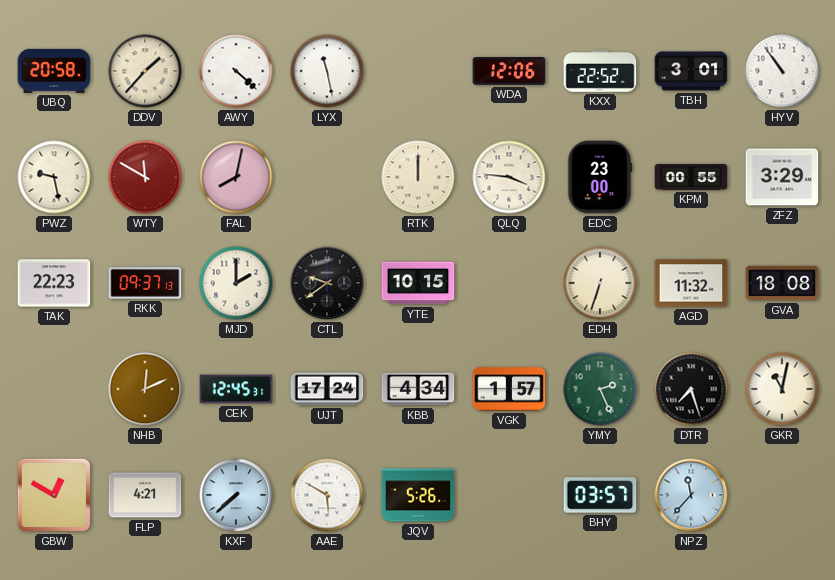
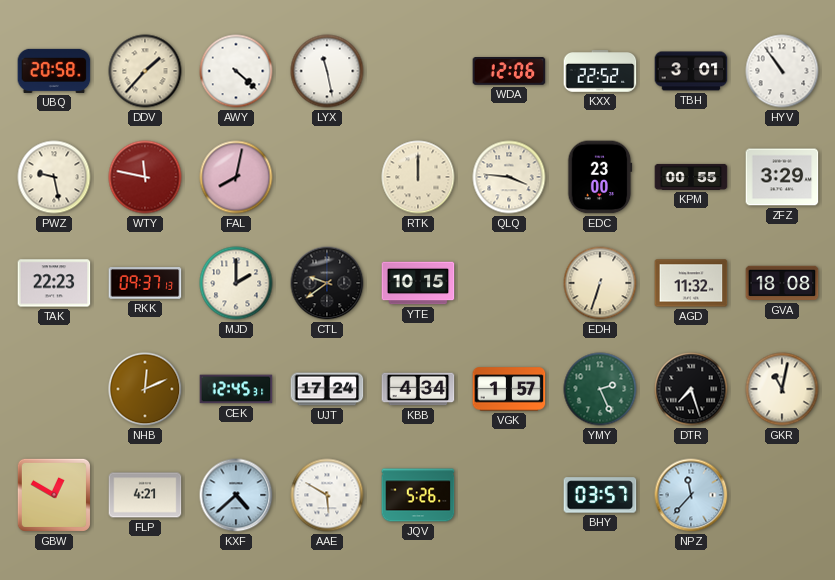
WTY: 11:50 -> 11:47 (145, 177)
KXF: 7:38 -> 4:38 (236, 495)
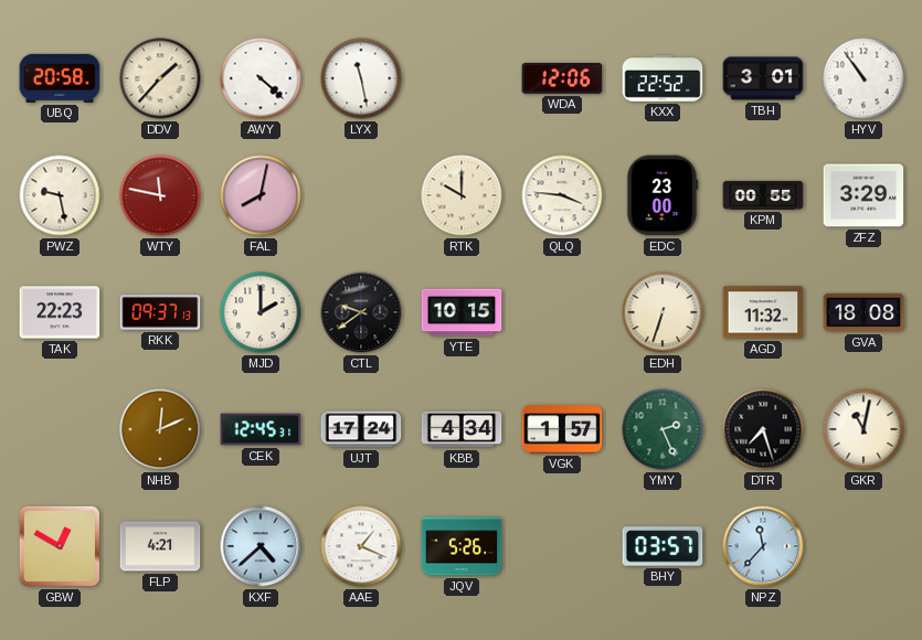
RTK: 12:00 -> 10:00 (462, 195)
AAE: 5:50 -> 1:19 (361, 546)
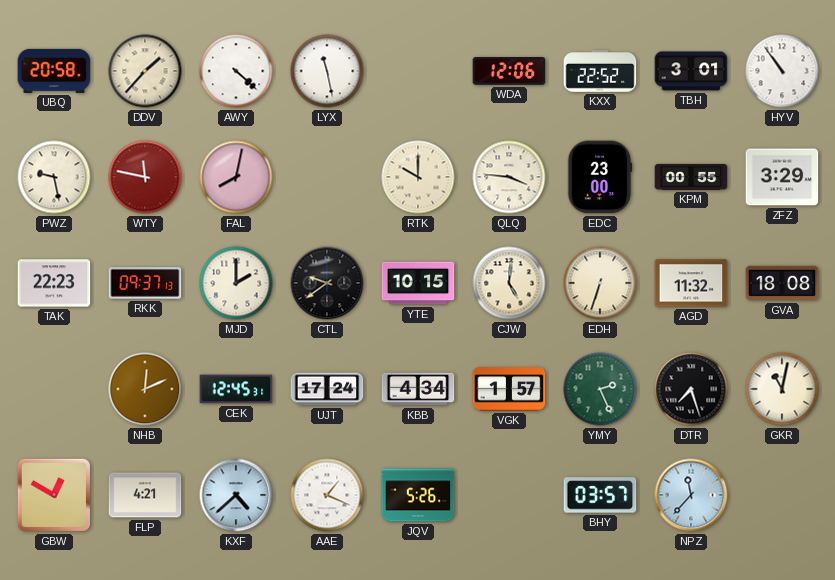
CJW: none -> 5:01 (509, 283)
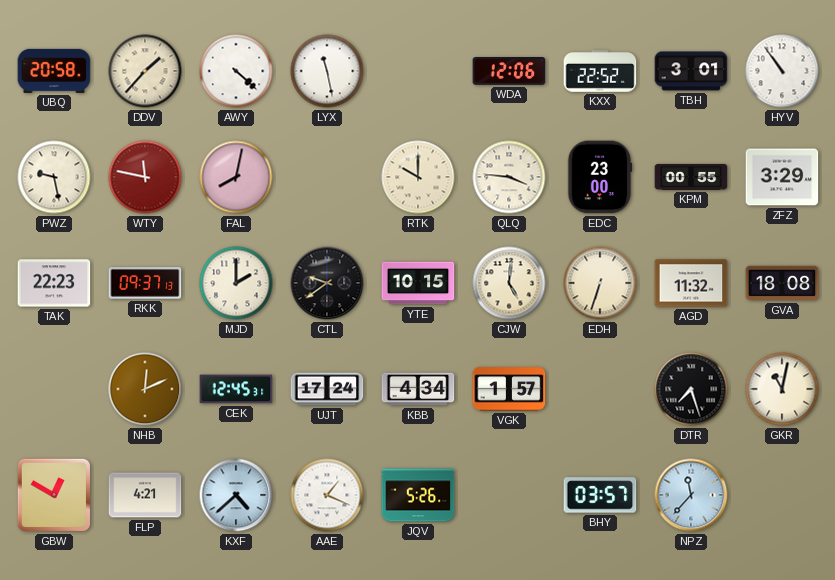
YMY: 2:26 -> none (600, 389)
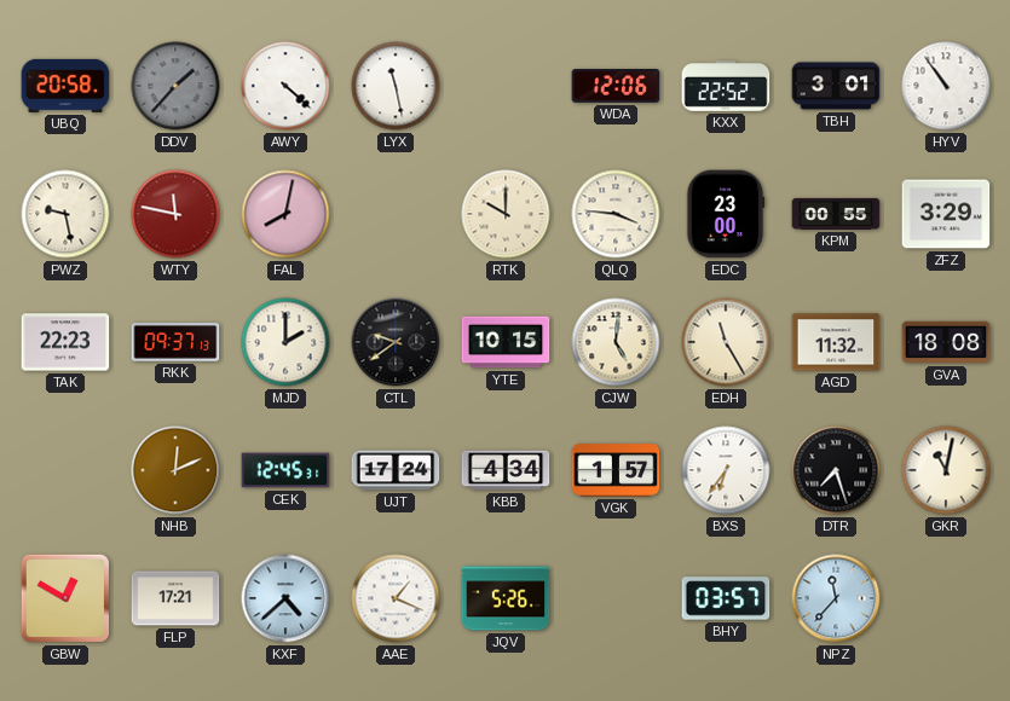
DDV dial: cream -> grey (175, 86)
EDH: 6:33 -> 11:25 (726, 342)
BXS: none -> 6:36 (726, 470)
FLP: 4:21 -> 17:21 (175, 598)
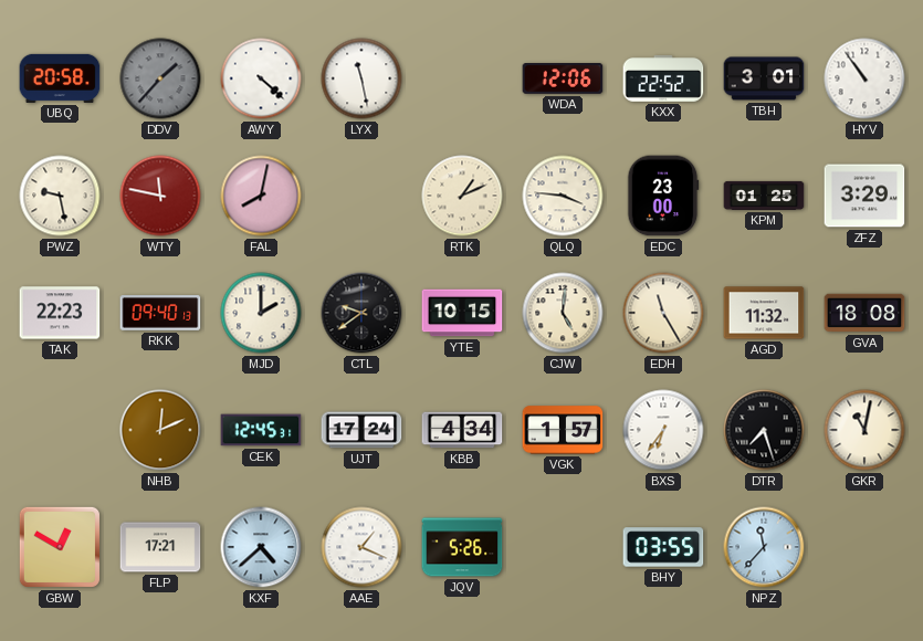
RTK: 10:00 -> 1:11 (462, 196)
KPM: 00:55 -> 01:25 (764, 196)
RKK: 09:37 -> 09:40 (160, 313)
BHY: 03:57 -> 03:55 (663, 547)
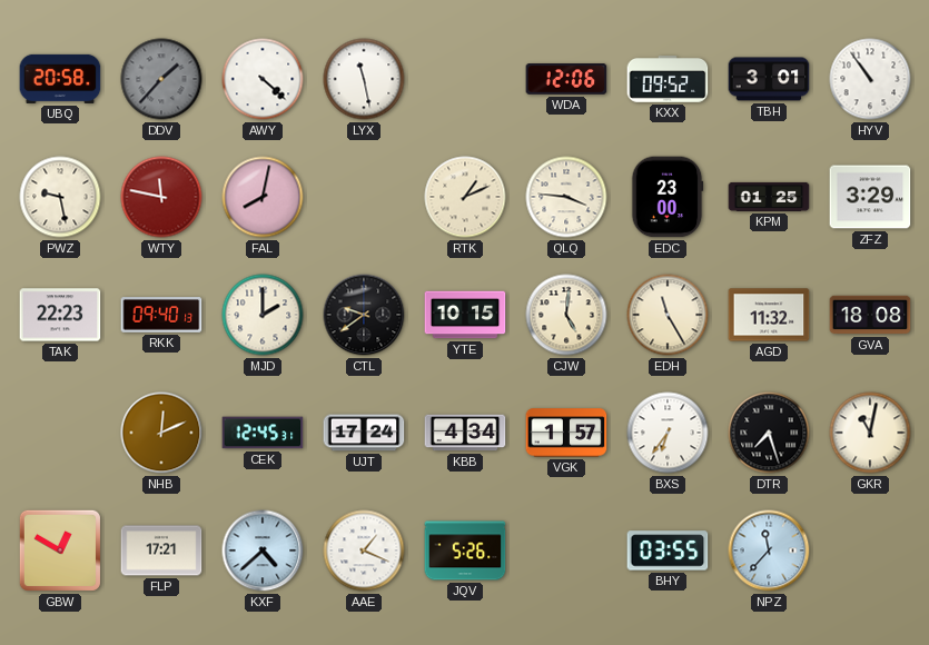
KXX: 22:52 -> 09:52 (668, 79)
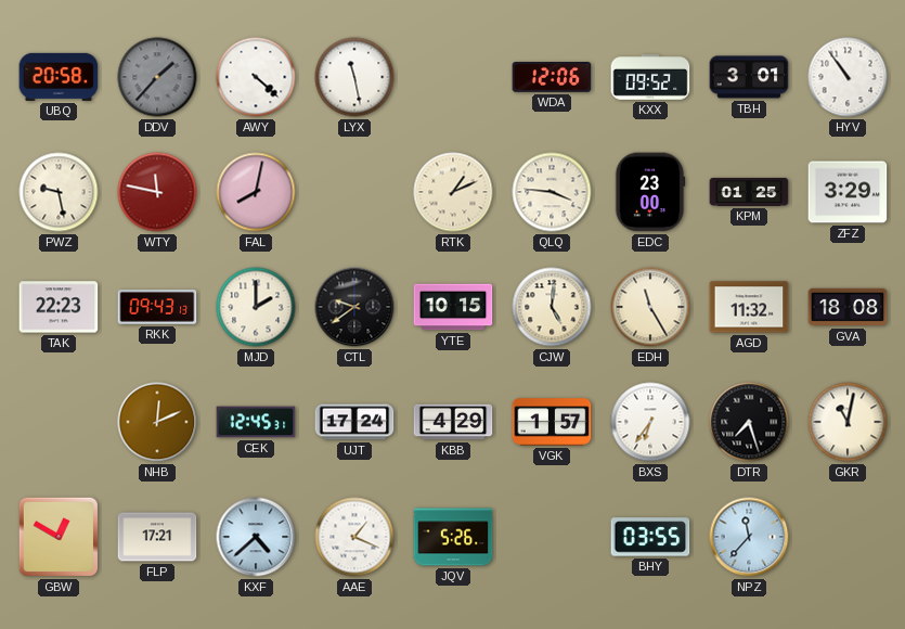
RKK: 09:40 -> 09:43 (157, 307)
KBB: 4:34 -> 4:29 (453, 422)
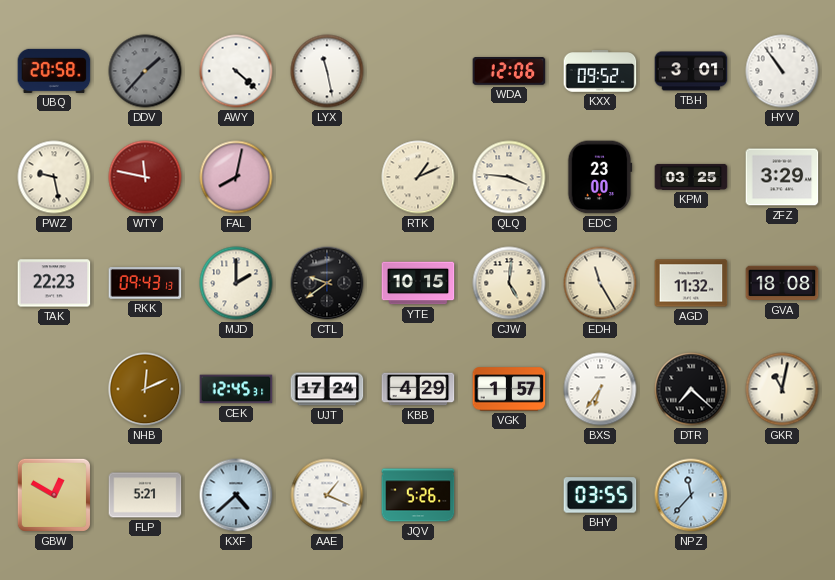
KPM: 01:25 -> 03:25 (691, 177)
DTR: 7:27 -> 7:22 (691, 389)
FLP: 17:21 -> 5:21 (145, 495)
